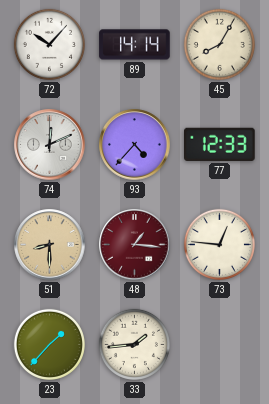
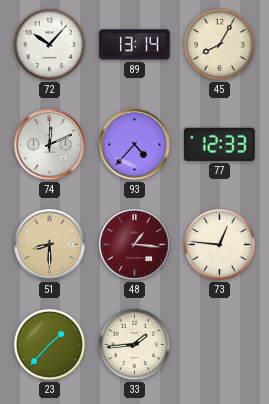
89: 14:14 -> 13:14 (135, 45)
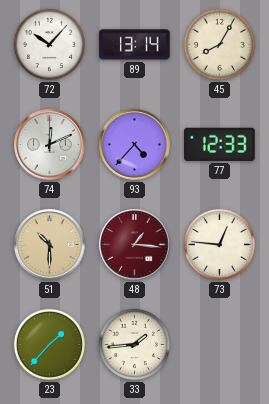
51: 8:30 -> 10:30 (50, 245)
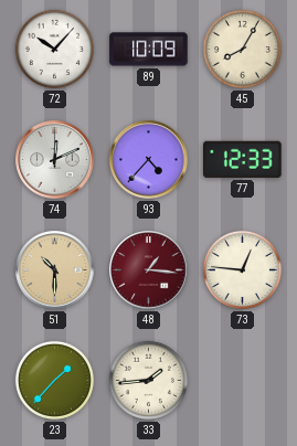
89: 13:14 -> 10:09 (149, 50)
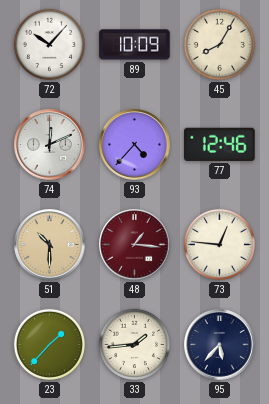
77: 12:33 -> 12:46 (220, 144)
95: none -> 5:37 (220, 345)
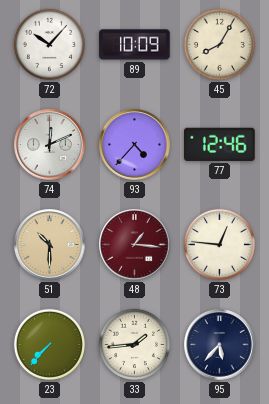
23: 1:37 -> 7:37 (49, 344)
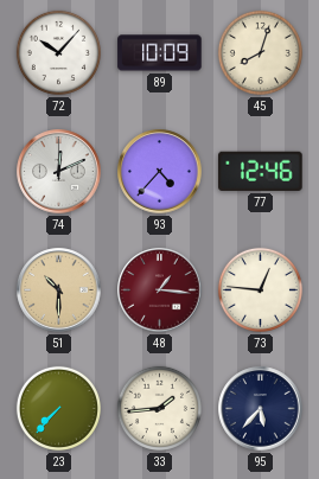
45: 8:05 -> 8:03 (260, 52)
